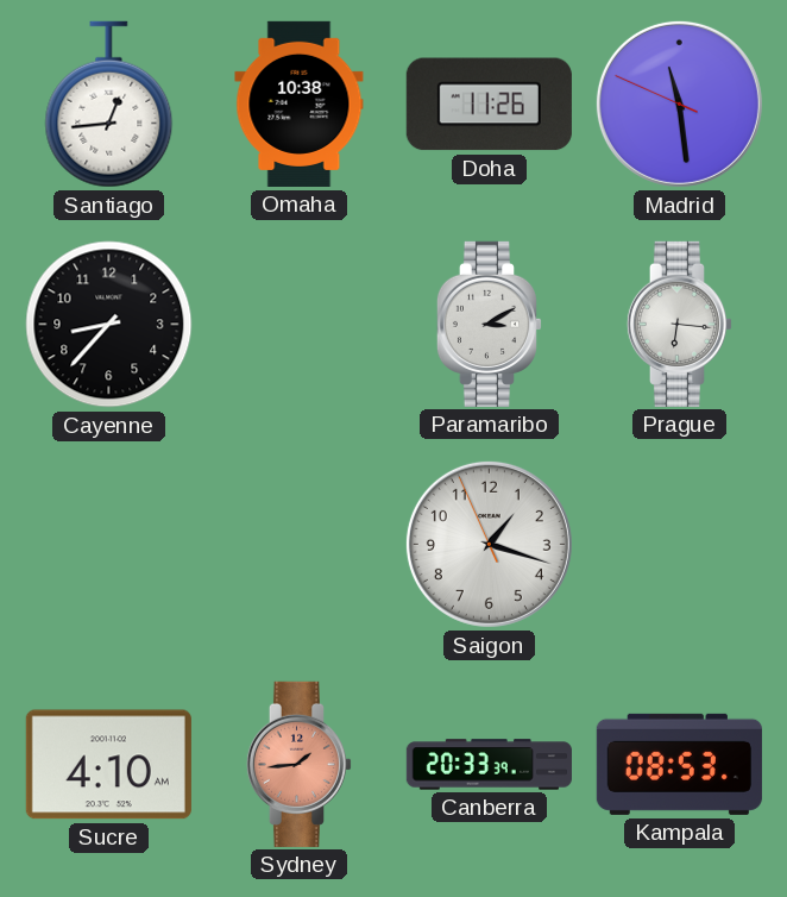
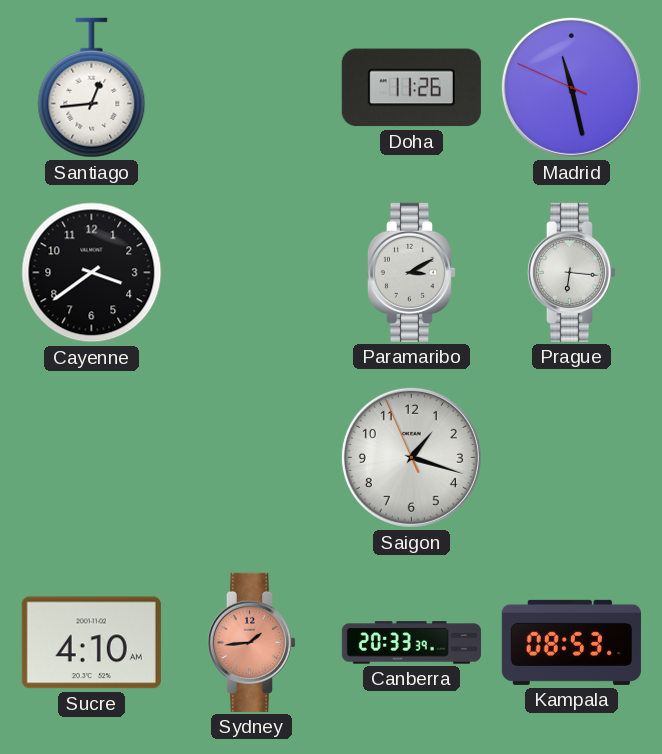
Omaha: 10:38 -> none (300, 103)
Madrid: 11:28 -> 11:27 (571, 87)
Cayenne: 8:37 -> 3:39 (92, 273)
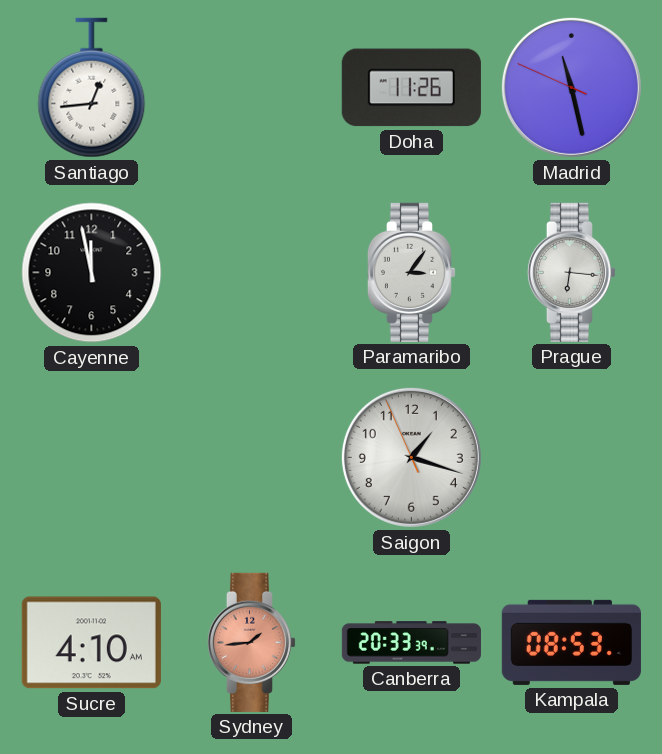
Cayenne: 3:39 -> 11:58 (92, 273)
Paramaribo: 3:10 -> 3:06 (412, 272)
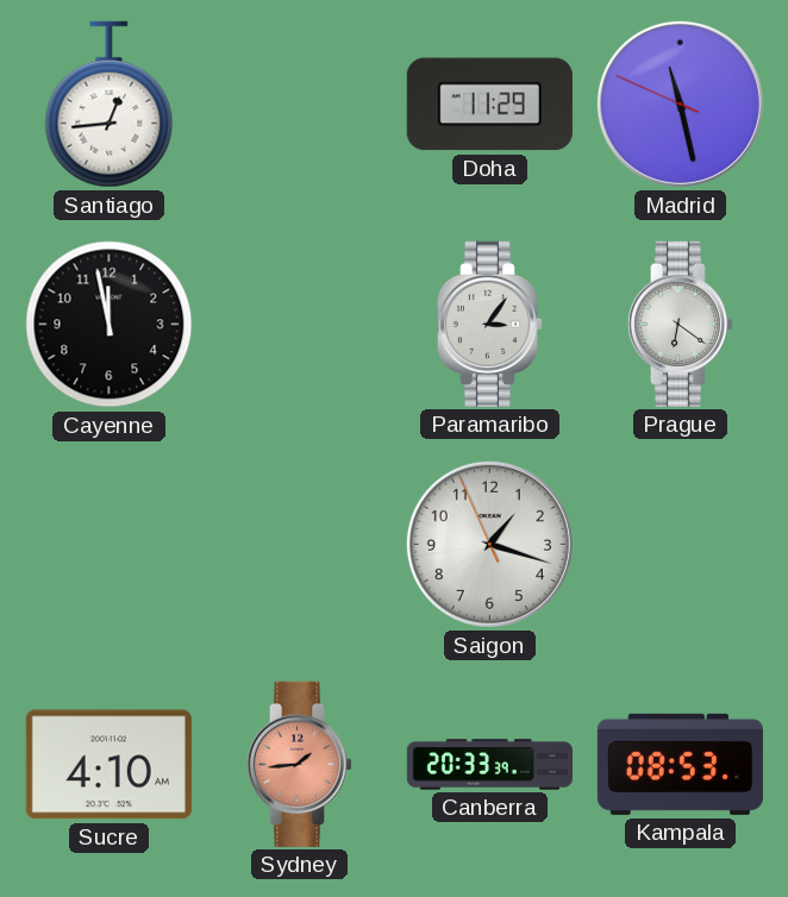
Doha: 11:26 -> 11:29 (489, 105)
Prague: 6:16 -> 6:21 (681, 324)
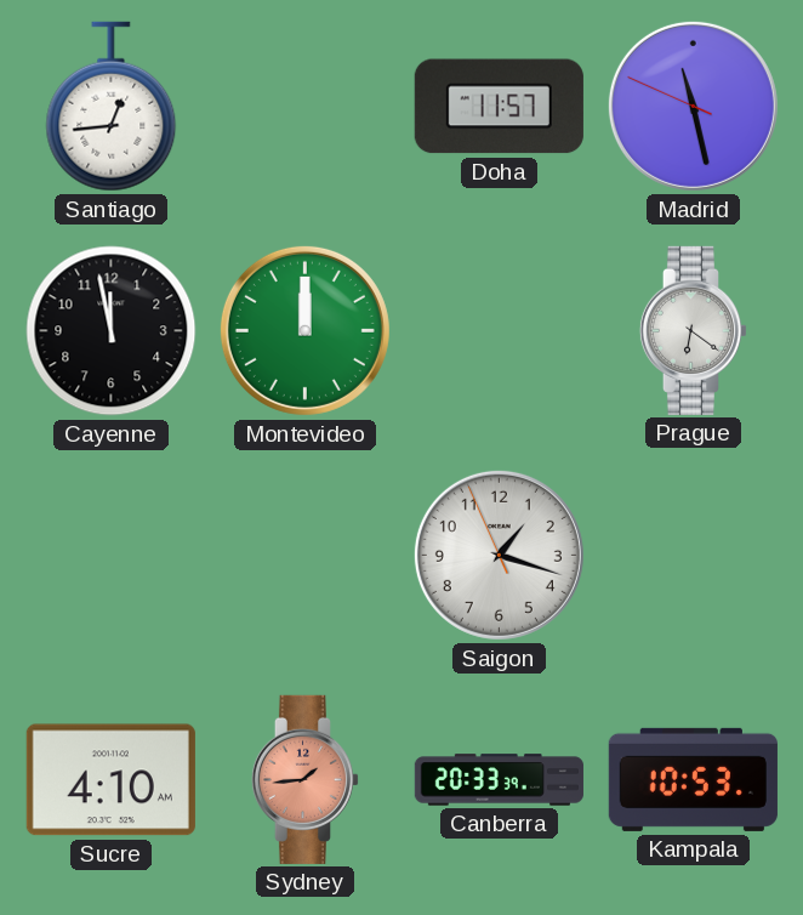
Doha: 11:29 -> 11:57 (499, 107)
Montevideo: none -> 12:00 (304, 330)
Paramaribo: 3:06 -> none (490, 324)
Kampala: 08:53 -> 10:53 (693, 779)
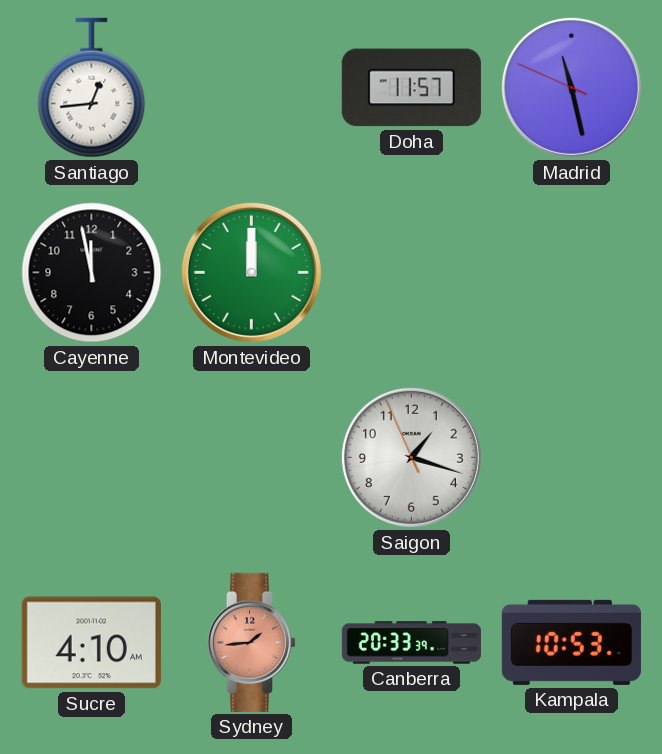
Prague: 6:21 -> none (694, 330)
